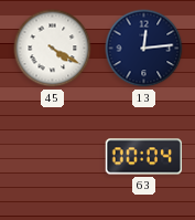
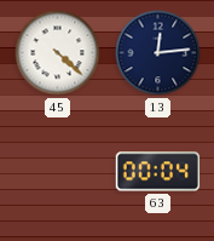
45: 4:20 -> 4:22 (58, 53)
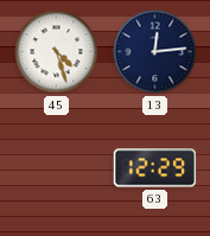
45: 4:22 -> 4:27 (57, 52)
63: 00:04 -> 12:29 (155, 168)
